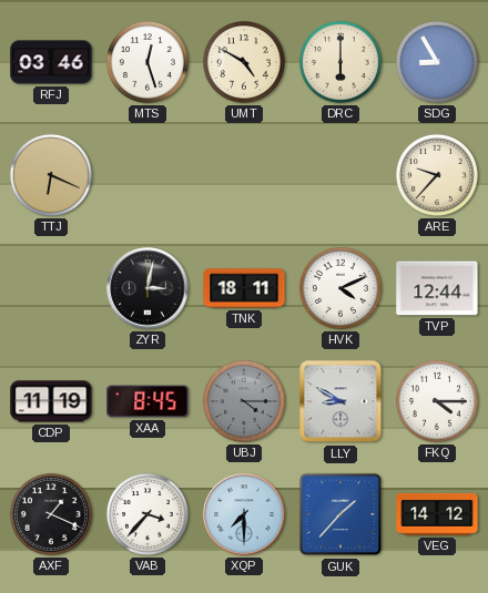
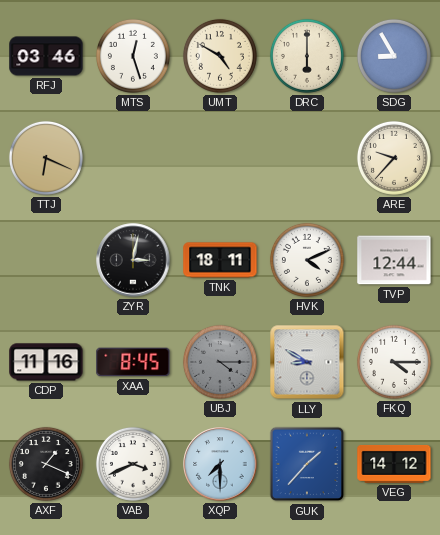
CDP: 11:19 -> 11:16 (46, 362)
VAB: 3:37 -> 3:41 (133, 464)
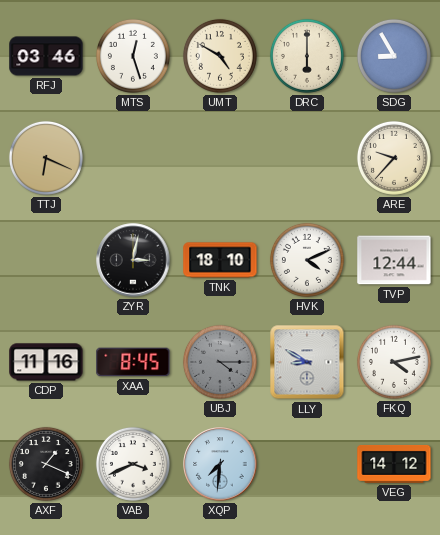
TNK: 18:11 -> 18:10 (220, 260)
FKQ: 4:15 -> 4:13 (394, 362)
XQP: 7:30 -> 7:31 (220, 464)
GUK: 1:37 -> none (307, 464)
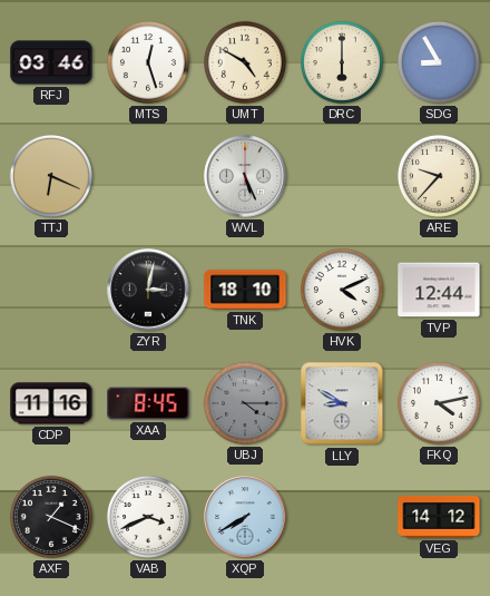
WVL: none -> 5:26 (245, 176)
XQP: 7:31 -> 7:40 (245, 517)
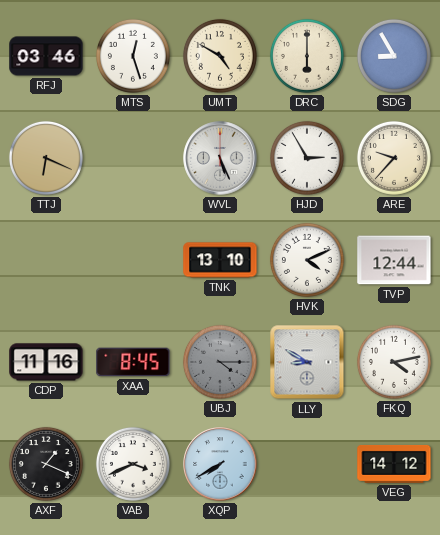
HJD: none -> 2:55 (307, 158)
ZYR: 3:02 -> none (148, 290)
TNK: 18:10 -> 13:10 (220, 260)
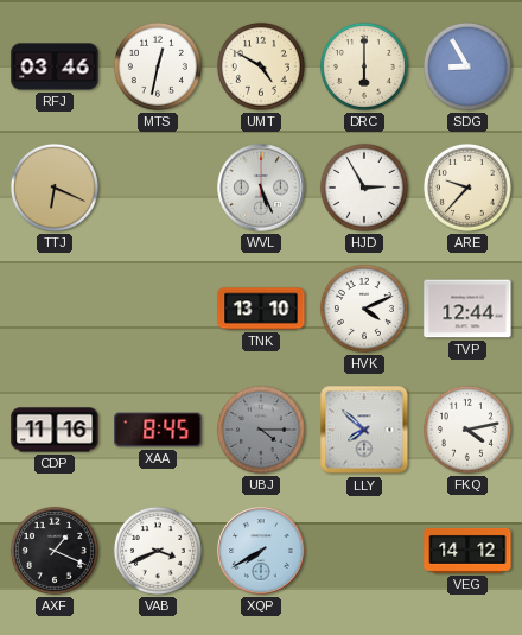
MTS: 12:27 -> 12:32 (158, 66)
LLY: 8:50 -> 7:52 (364, 430)
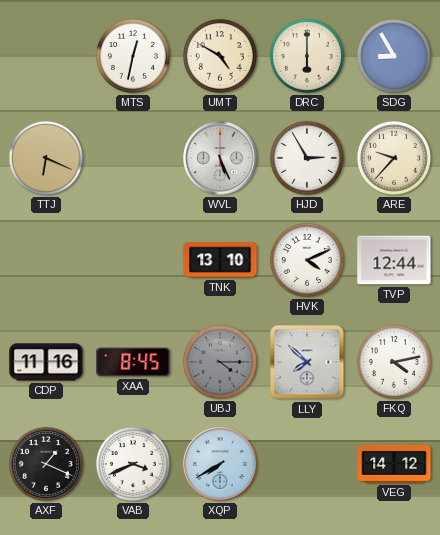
RFJ: 03:46 -> none (55, 66)
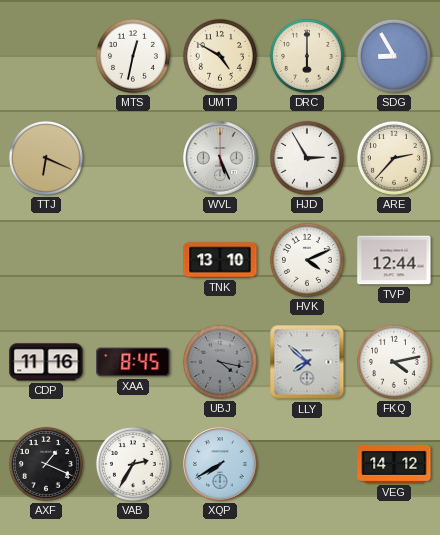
ARE: 9:37 -> 2:37 (394, 158)
UBJ: 4:15 -> 4:17 (220, 362)
VAB: 3:41 -> 2:35 (133, 464)
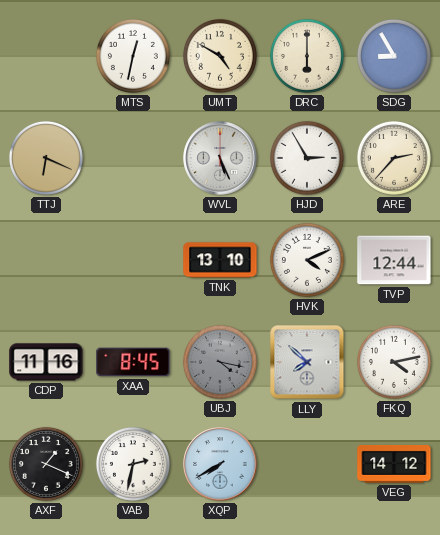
VAB: 2:35 -> 2:32 (133, 464)
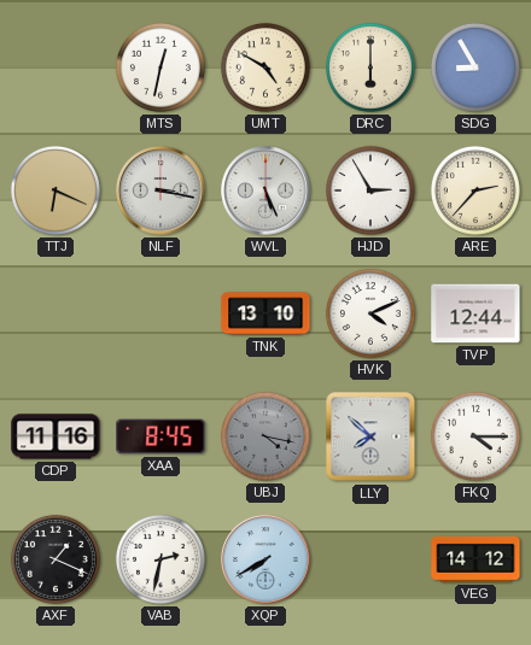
NLF: none -> 3:17 (161, 190)
FKQ: 4:13 -> 4:15 (475, 436)
